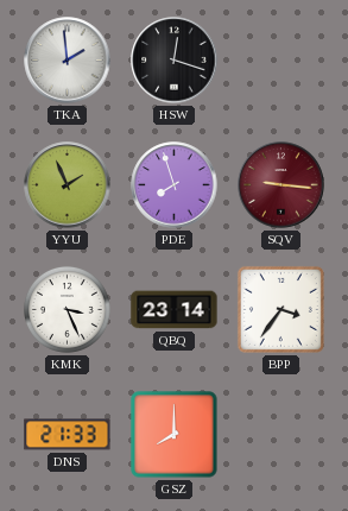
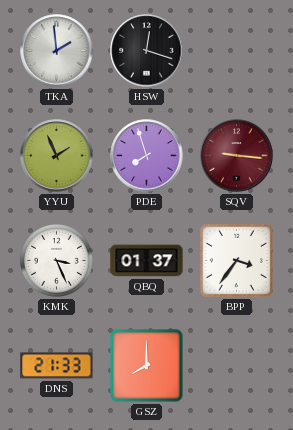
QBQ: 23:14 -> 01:37 (147, 261)
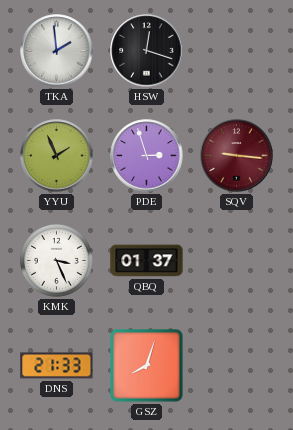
PDE: 7:57 -> 2:57 (147, 156)
BPP: 3:36 -> none (236, 260)
GSZ: 8:00 -> 8:03 (147, 366)
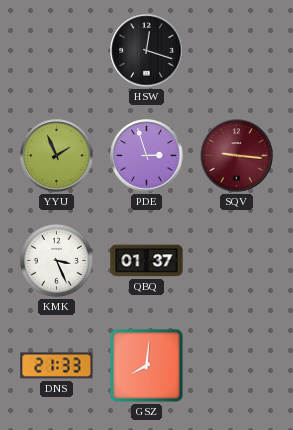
TKA: 1:59 -> none (57, 51)
GSZ: 8:03 -> 8:01 (147, 366)
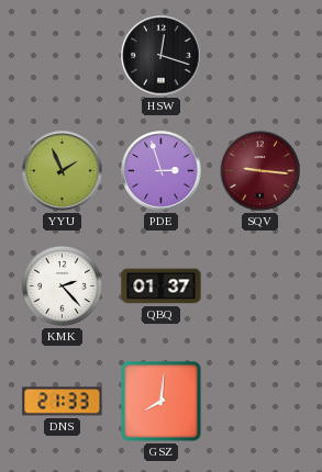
KMK: 3:26 -> 2:23 (62, 285)
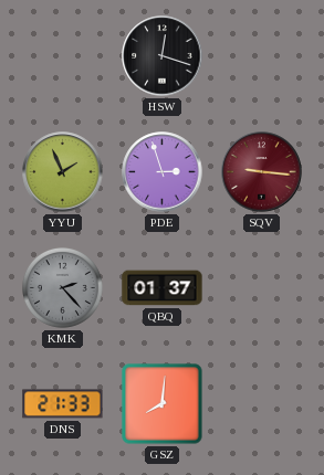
KMK dial: white -> grey (62, 287)
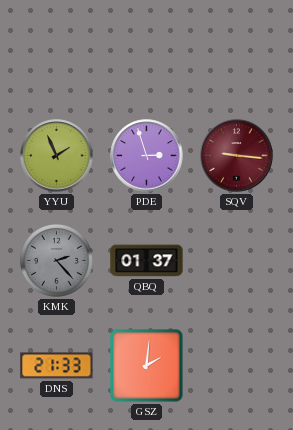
HSW: 12:18 -> none (163, 56)
GSZ: 8:01 -> 2:01 (147, 366)
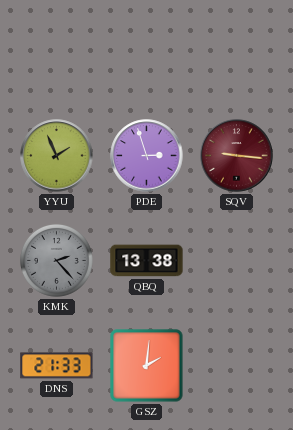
QBQ: 01:37 -> 13:38 (147, 261)
